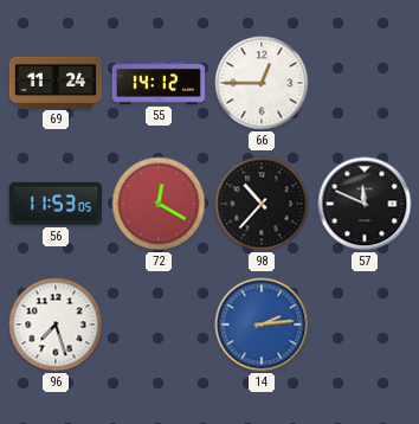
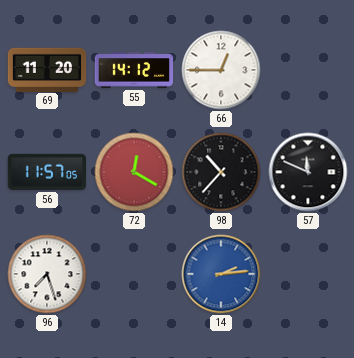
69: 11:24 -> 11:20 (47, 69)
56: 11:53 -> 11:57 (46, 172)
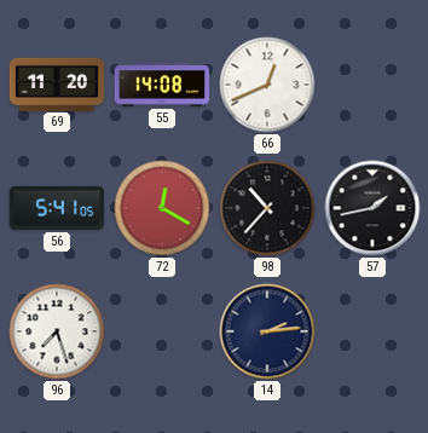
55: 14:12 -> 14:08 (162, 85)
66: 12:45 -> 12:41 (267, 85)
56: 11:57 -> 5:41 (56, 208)
57: 11:49 -> 1:43 (372, 208)
14 dial: blue -> navy (267, 331)
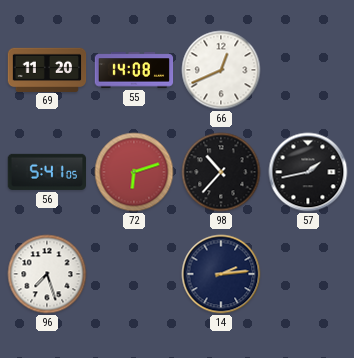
72: 12:20 -> 6:12 (134, 172)
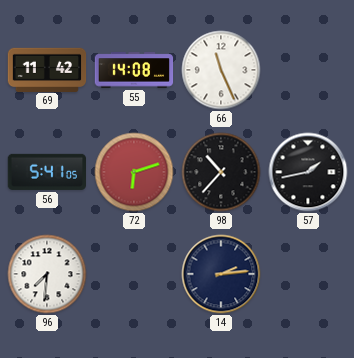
69: 11:20 -> 11:42 (47, 69)
66: 12:41 -> 11:26 (221, 70)
96: 7:27 -> 7:31 (47, 274)
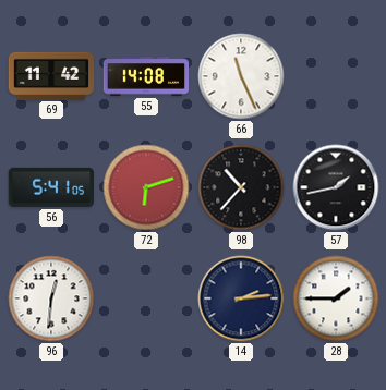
96: 7:31 -> 12:31 (51, 298)
28: none -> 1:45 (336, 298)
